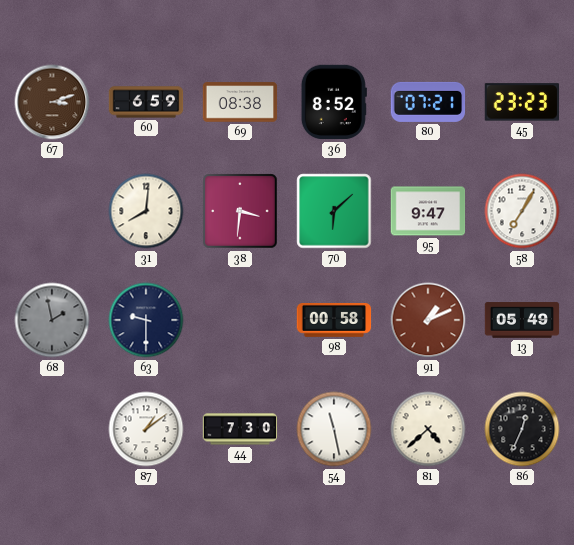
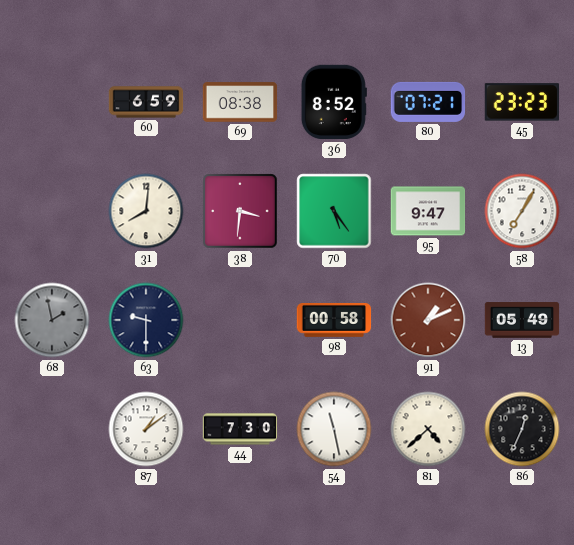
67: 3:12 -> none (52, 102)
70: 6:08 -> 5:24 (334, 211)
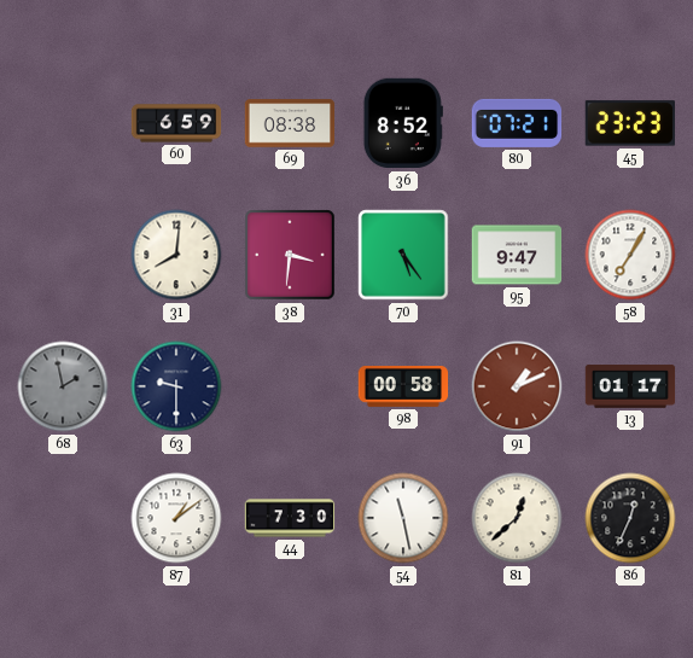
13: 05:49 -> 01:17 (630, 386)
81: 4:38 -> 12:38 (517, 518)
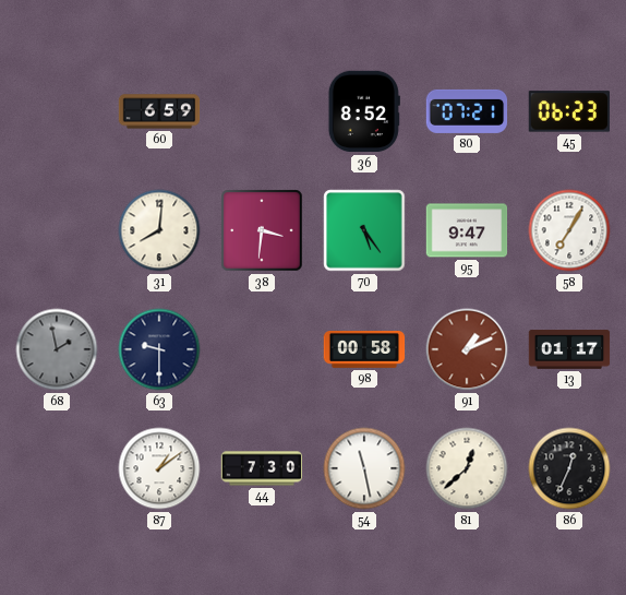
69: 08:38 -> none (290, 123)
45: 23:23 -> 06:23 (568, 111)
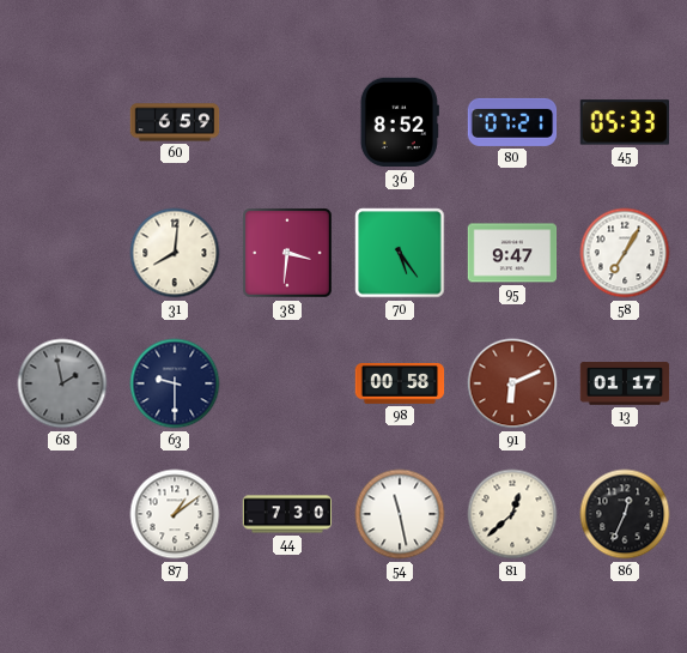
45: 06:23 -> 05:33 (624, 122)
91: 1:11 -> 6:11 (512, 383)
